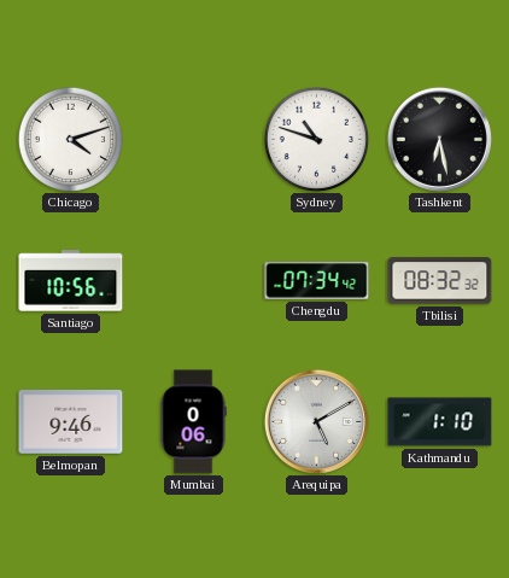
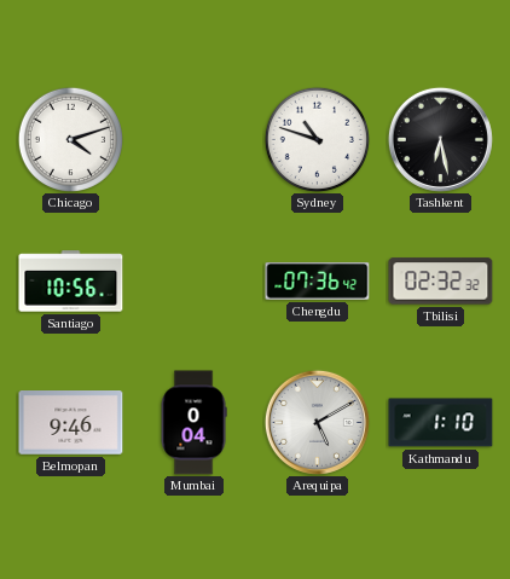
Chengdu: 07:34 -> 07:36 (318, 282)
Tbilisi: 08:32 -> 02:32 (441, 282)
Mumbai: 0:06 -> 0:04 (193, 423)
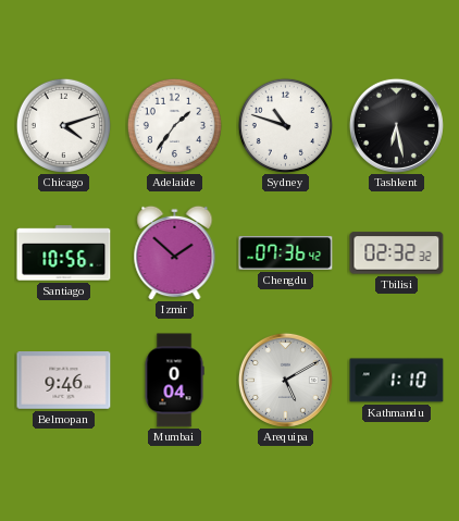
Adelaide: none -> 1:36 (174, 125)
Izmir: none -> 1:52 (175, 252)
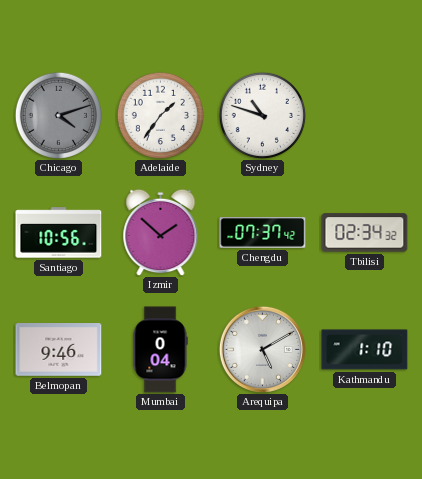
Chicago dial: white -> grey (58, 115)
Tashkent: 6:28 -> none (396, 125)
Chengdu: 07:36 -> 07:37 (263, 233)
Tbilisi: 02:32 -> 02:34 (365, 233)
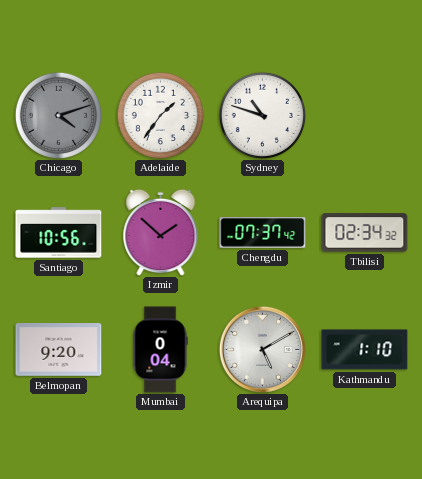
Belmopan: 9:46 -> 9:20 (59, 350)
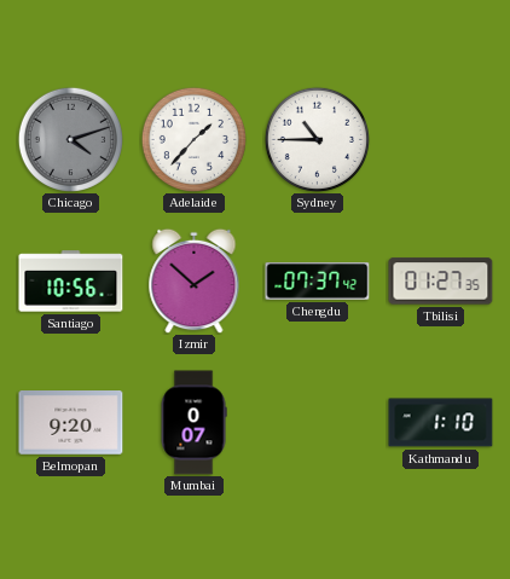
Adelaide: 1:36 -> 1:37 (193, 139)
Sydney: 10:48 -> 10:45 (317, 139)
Tbilisi: 02:34 -> 01:27 (441, 282)
Mumbai: 0:04 -> 0:07 (193, 423)
Arequipa: 5:10 -> none (262, 349)
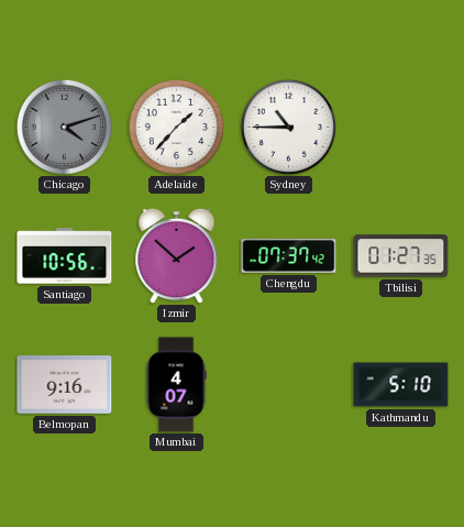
Belmopan: 9:20 -> 9:16 (65, 385)
Mumbai: 0:07 -> 4:07 (176, 385)
Kathmandu: 1:10 -> 5:10 (401, 385)
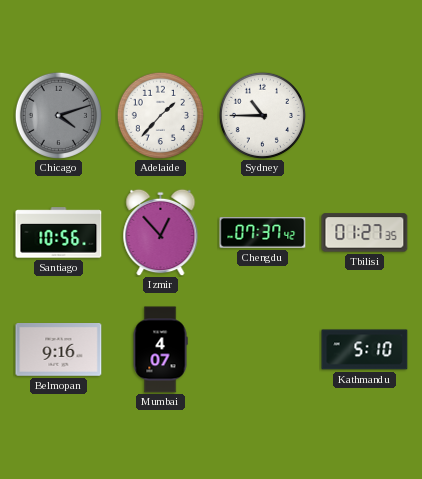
Izmir: 1:52 -> 12:53 (161, 232)
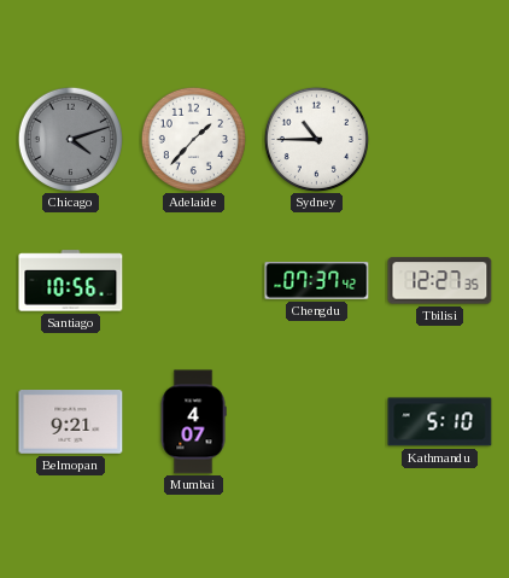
Izmir: 12:53 -> none (161, 232)
Tbilisi: 01:27 -> 12:27 (440, 281)
Belmopan: 9:16 -> 9:21 (71, 422)
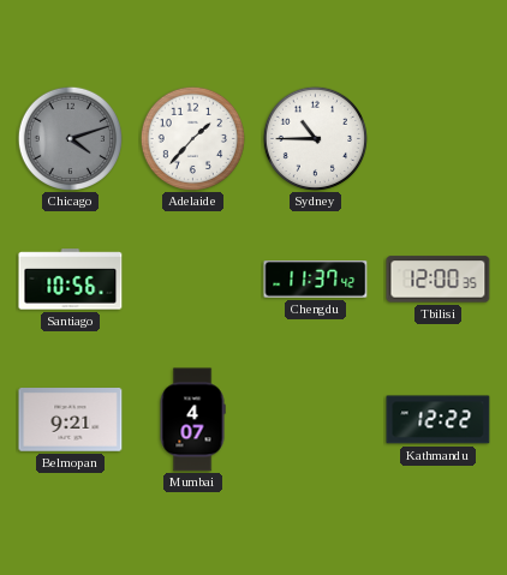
Chengdu: 07:37 -> 11:37 (316, 280)
Tbilisi: 12:27 -> 12:00 (439, 280)
Kathmandu: 5:10 -> 12:22 (439, 420)
